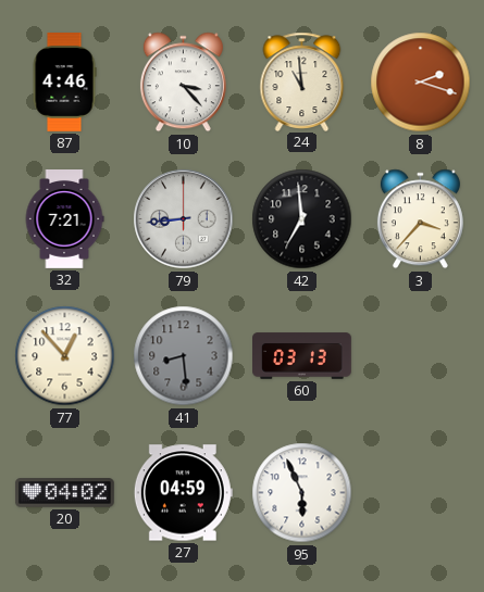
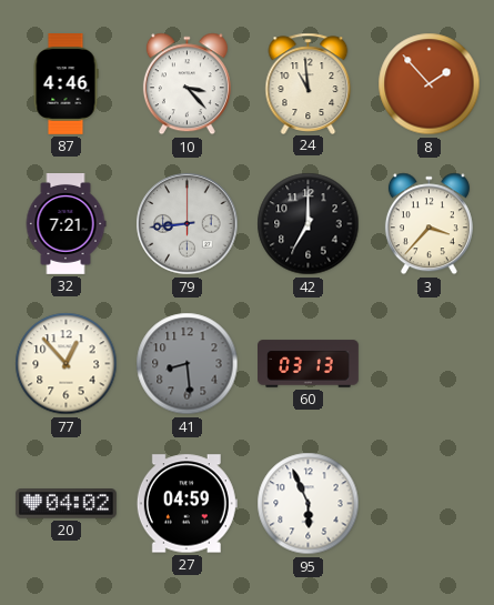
8: 2:18 -> 1:53 (430, 84)
42: 6:59 -> 7:00 (309, 224)
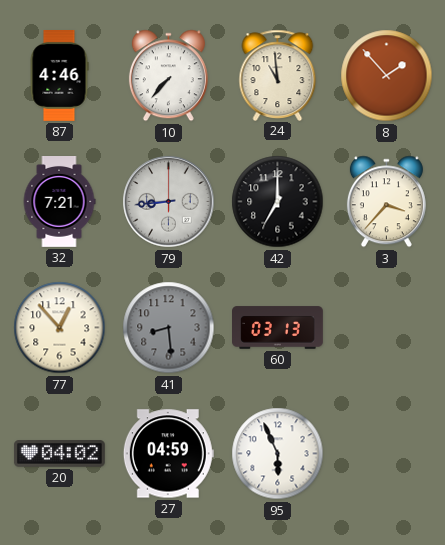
10: 3:23 -> 7:37 (168, 76)
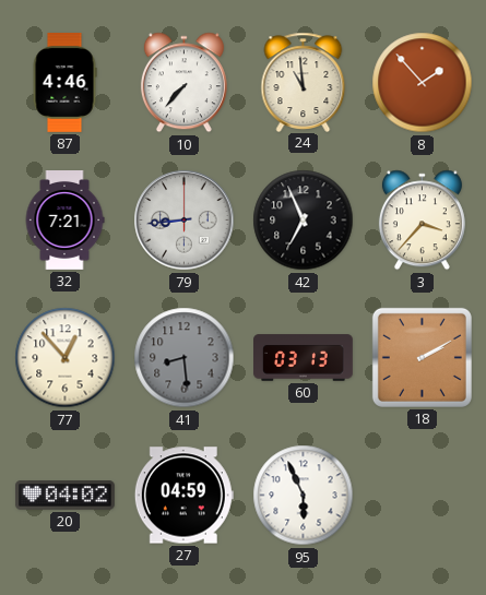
42: 7:00 -> 6:56 (304, 221)
18: none -> 2:10 (422, 357)
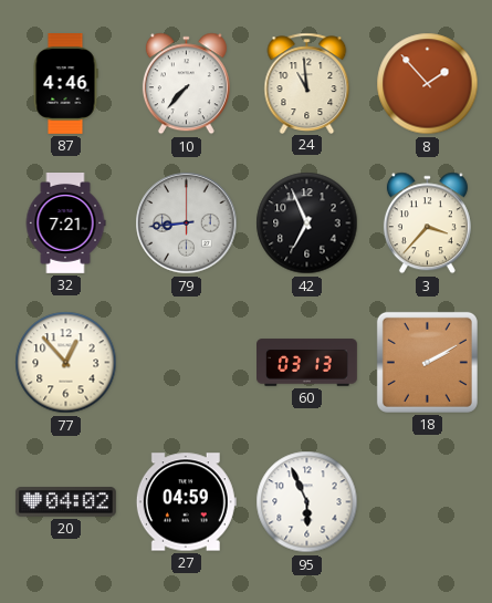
41: 8:29 -> none (185, 358)
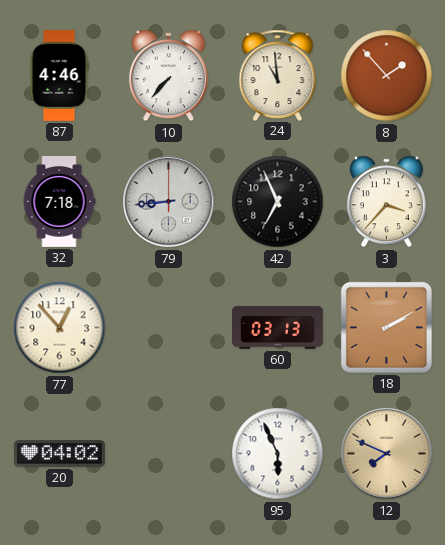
32: 7:21 -> 7:18 (59, 202)
27: 04:59 -> none (186, 502)
12: none -> 7:49 (387, 454)
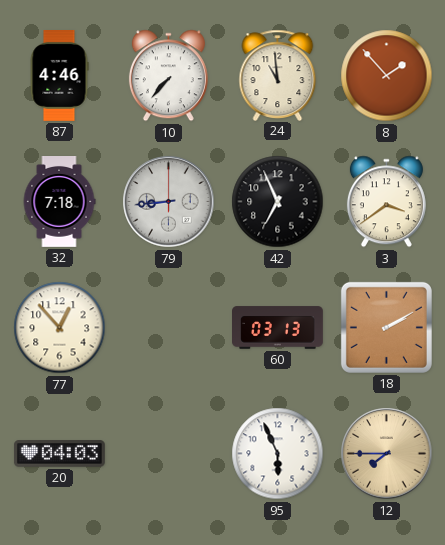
3: 3:37 -> 3:39 (386, 202)
20: 04:02 -> 04:03 (59, 454)
12: 7:49 -> 7:45 (387, 454)
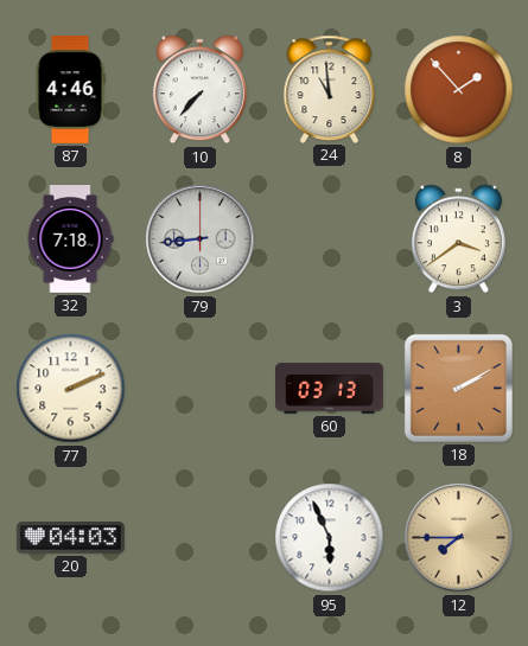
42: 6:56 -> none (278, 202)
77: 12:53 -> 2:11 (71, 389)
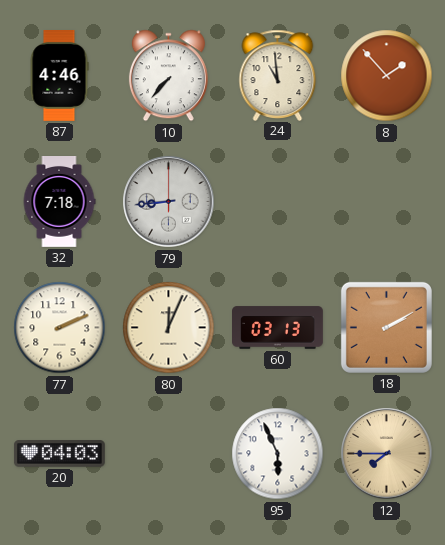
3: 3:39 -> none (458, 239)
80: none -> 12:04 (169, 328)
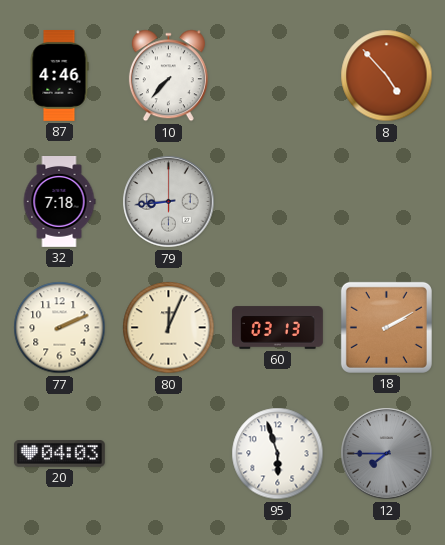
24: 10:59 -> none (278, 75)
8: 1:53 -> 4:53 (387, 76)
95: 5:56 -> 5:57 (278, 454)
12 dial: champagne -> grey (387, 454)
